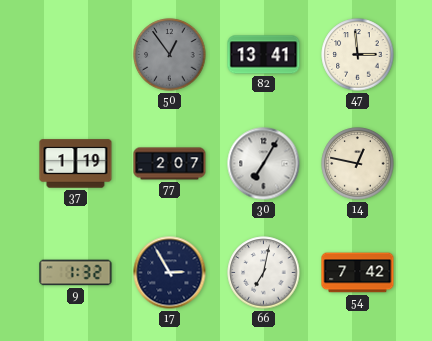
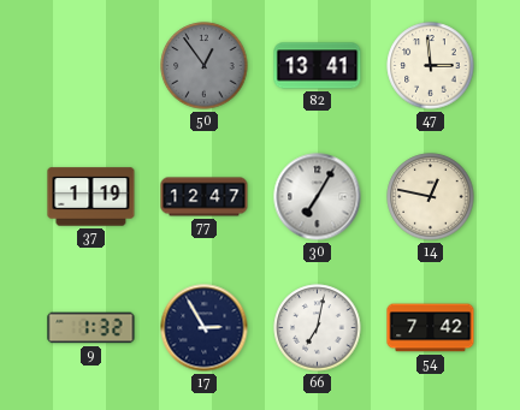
77: 2:07 -> 12:47 (205, 197)
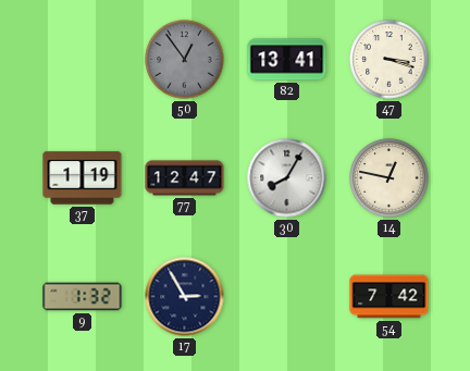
47: 2:59 -> 3:18 (389, 60)
30: 7:05 -> 8:05 (287, 178)
66: 7:02 -> none (318, 328)
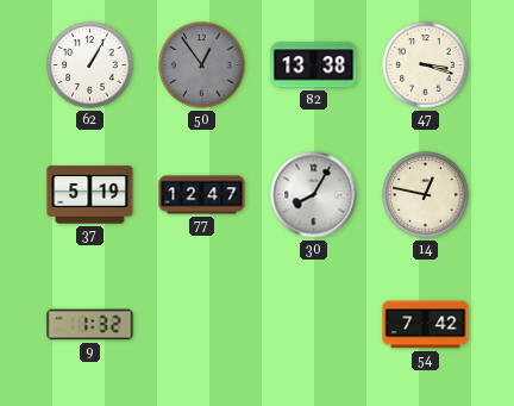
62: none -> 1:05 (90, 65)
82: 13:41 -> 13:38 (314, 65)
37: 1:19 -> 5:19 (90, 195)
17: 2:55 -> none (185, 297)
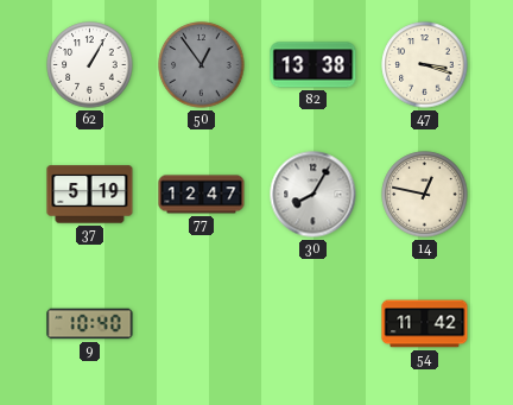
9: 1:32 -> 10:40 (90, 324)
54: 7:42 -> 11:42 (425, 324)
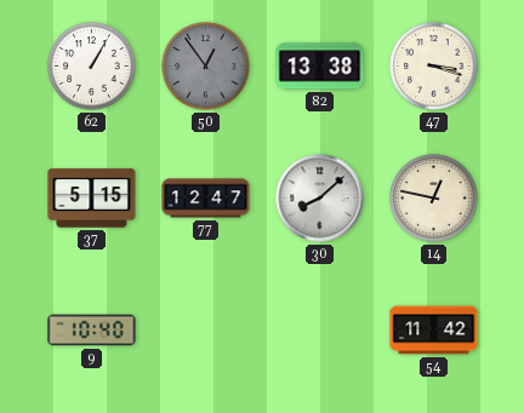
37: 5:19 -> 5:15 (92, 199)
30: 8:05 -> 8:08 (320, 199)
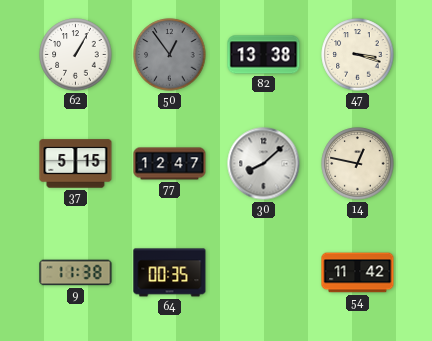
9: 10:40 -> 11:38 (76, 273)
64: none -> 00:35 (170, 273)
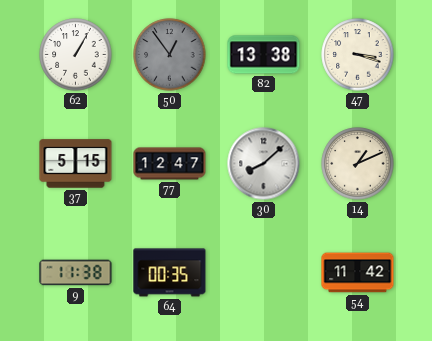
14: 12:47 -> 1:11 (358, 164)
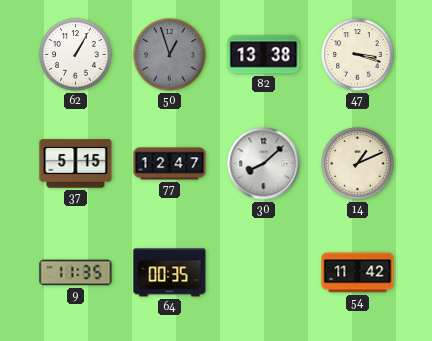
50: 12:54 -> 12:57 (170, 55)
9: 11:38 -> 11:35 (76, 273)
